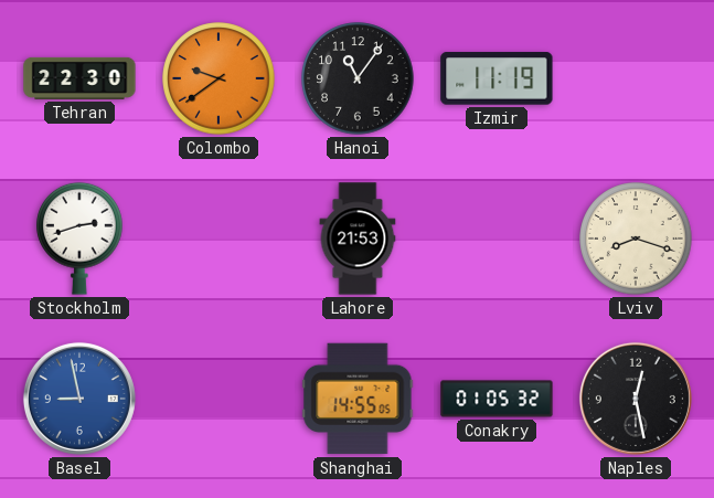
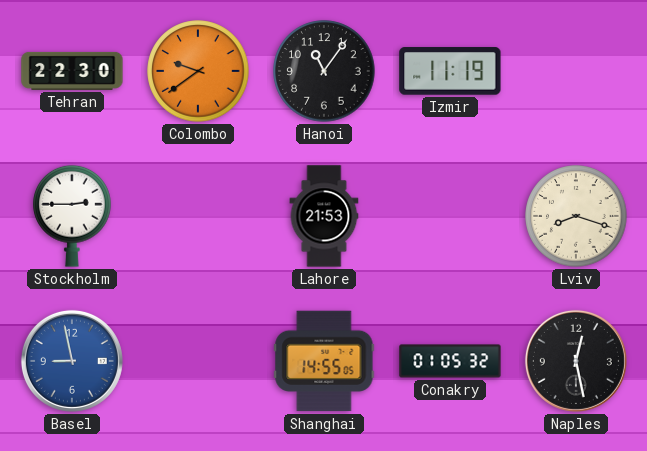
Stockholm: 2:42 -> 2:45 (72, 216)
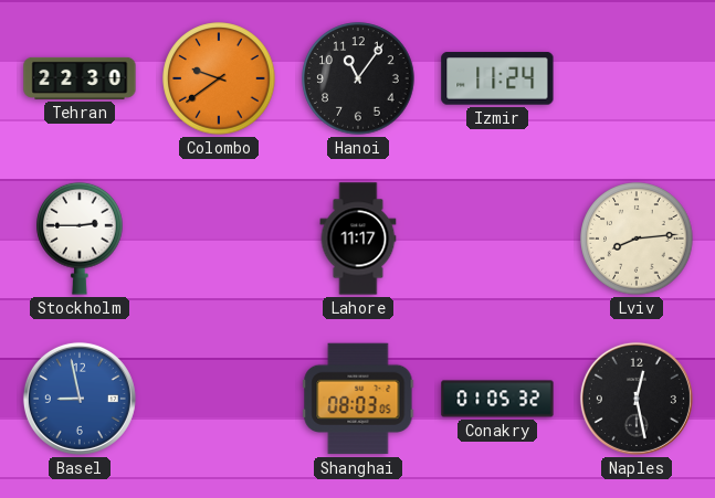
Izmir: 11:19 -> 11:24 (497, 78)
Lahore: 21:53 -> 11:17 (358, 239)
Lviv: 8:18 -> 8:14 (637, 239)
Shanghai: 14:55 -> 08:03 (358, 399)
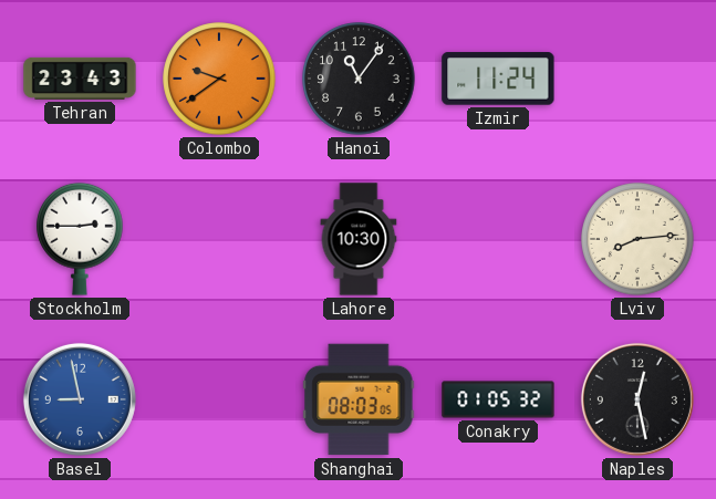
Tehran: 22:30 -> 23:43 (80, 79)
Lahore: 11:17 -> 10:30 (359, 239)
